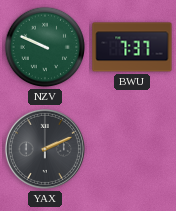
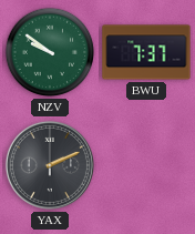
NZV: 9:49 -> 9:51 (50, 52)
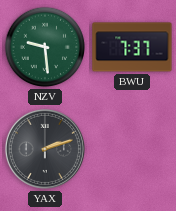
NZV: 9:51 -> 9:29 (45, 47)
YAX: 2:11 -> 2:12 (45, 149)
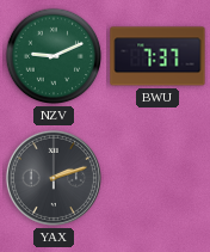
NZV: 9:29 -> 9:11 (54, 56)
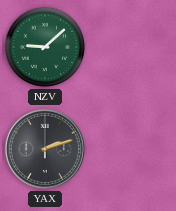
NZV: 9:11 -> 9:08 (45, 47)
BWU: 7:37 -> none (157, 56)
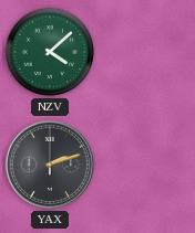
NZV: 9:08 -> 4:08 (50, 52)
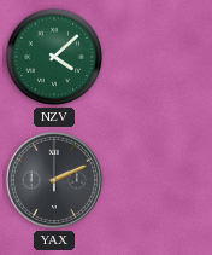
YAX: 2:12 -> 2:11 (54, 180)
